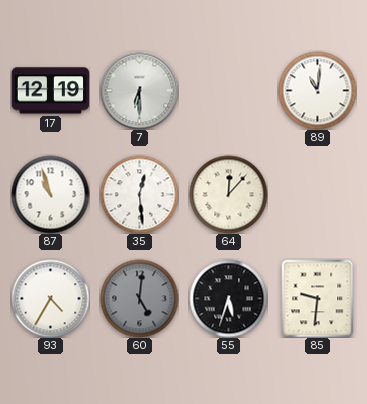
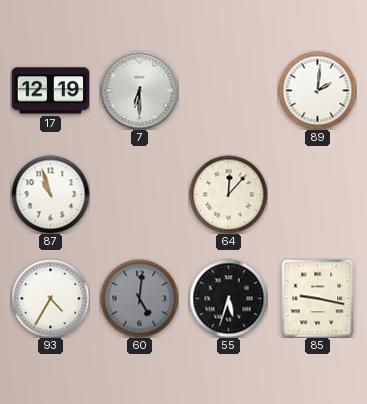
89: 11:01 -> 2:01 (317, 90)
35: 12:29 -> none (139, 194)
85: 9:31 -> 9:17 (318, 298)
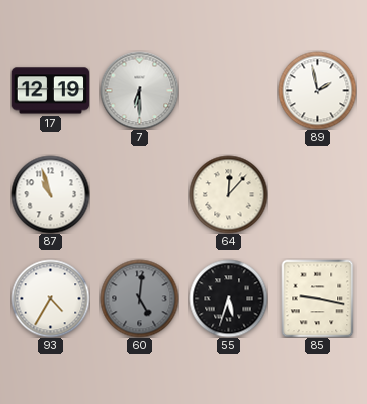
89: 2:01 -> 1:58 (317, 90)
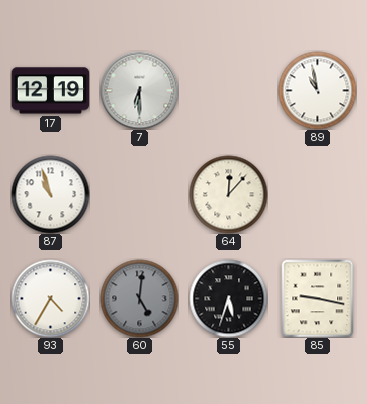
89: 1:58 -> 10:58 (317, 90)
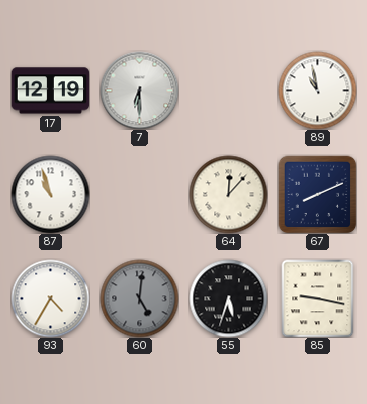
67: none -> 8:11 (317, 194)
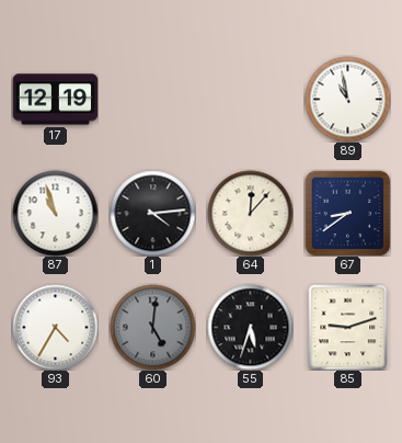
7: 6:30 -> none (139, 90)
1: none -> 4:14 (152, 213)
67: 8:11 -> 8:39 (347, 213)
85: 9:17 -> 9:12 (348, 327)
